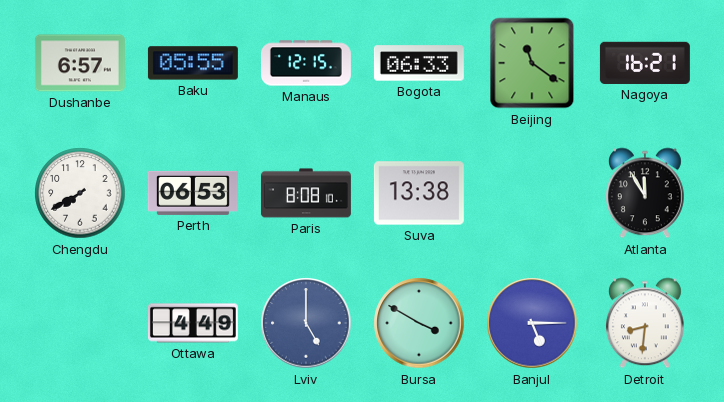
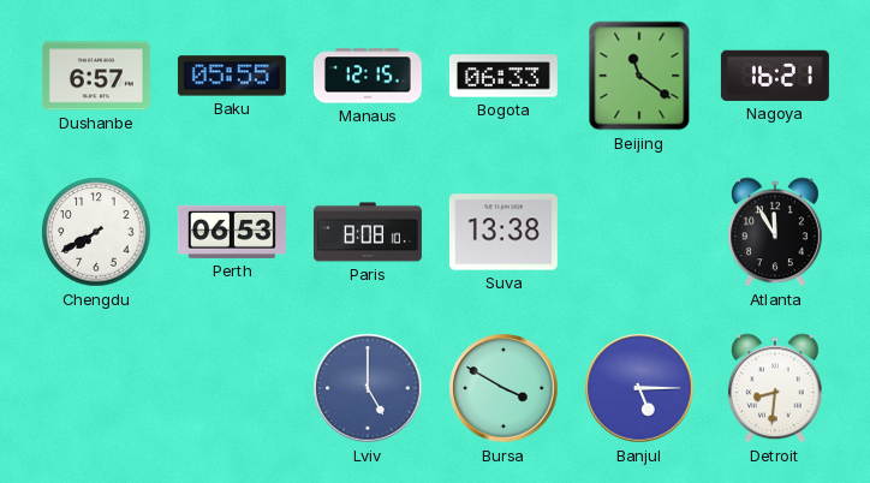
Ottawa: 4:49 -> none (193, 323)
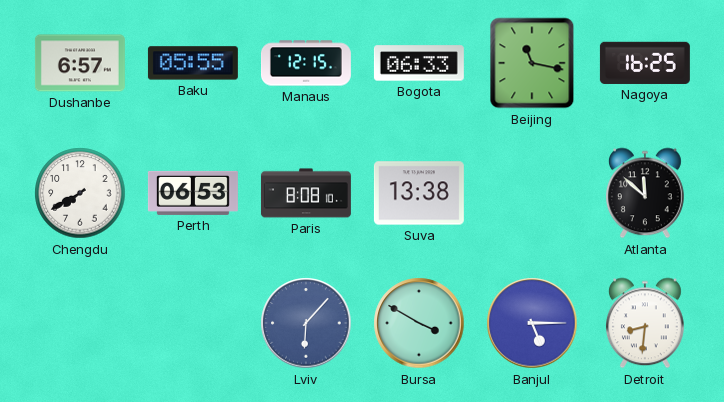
Beijing: 11:21 -> 11:17 (532, 63)
Nagoya: 16:21 -> 16:25 (645, 63)
Atlanta: 11:55 -> 11:52 (645, 193)
Lviv: 5:00 -> 6:07 (306, 323)
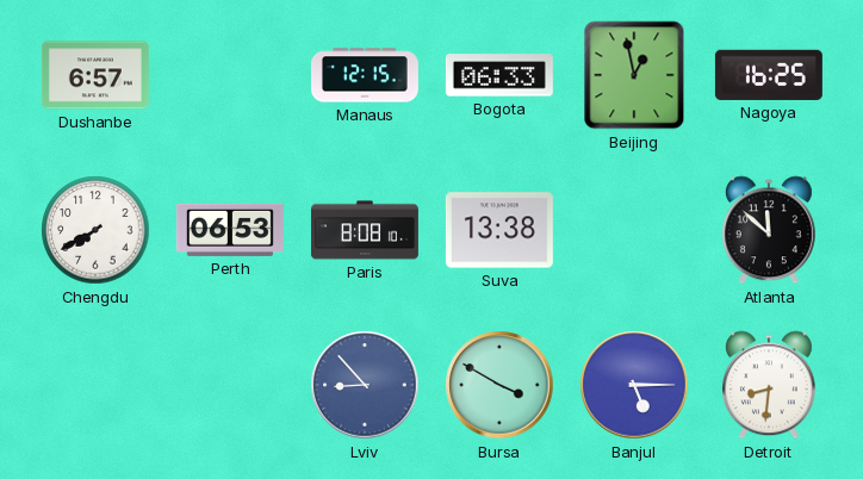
Baku: 05:55 -> none (193, 63)
Beijing: 11:17 -> 12:58 (634, 75)
Lviv: 6:07 -> 8:53 (365, 385)
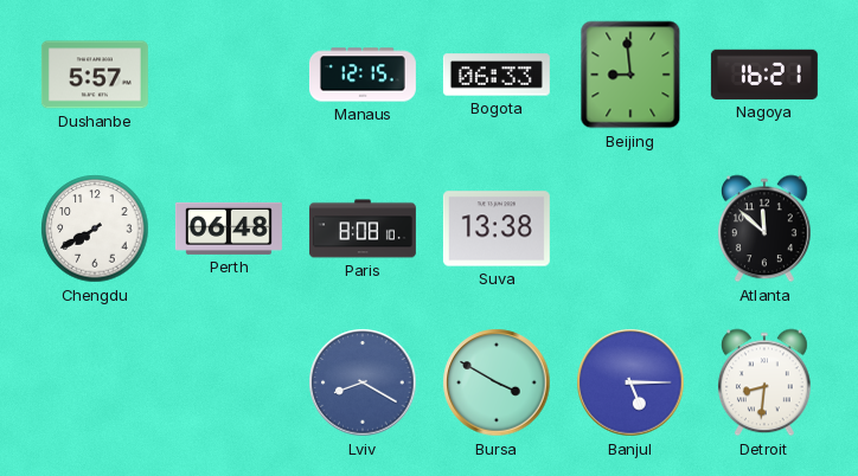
Dushanbe: 6:57 -> 5:57 (95, 75)
Beijing: 12:58 -> 8:59 (630, 75)
Nagoya: 16:25 -> 16:21 (764, 75)
Perth: 06:53 -> 06:48 (229, 229)
Lviv: 8:53 -> 8:20 (363, 382)
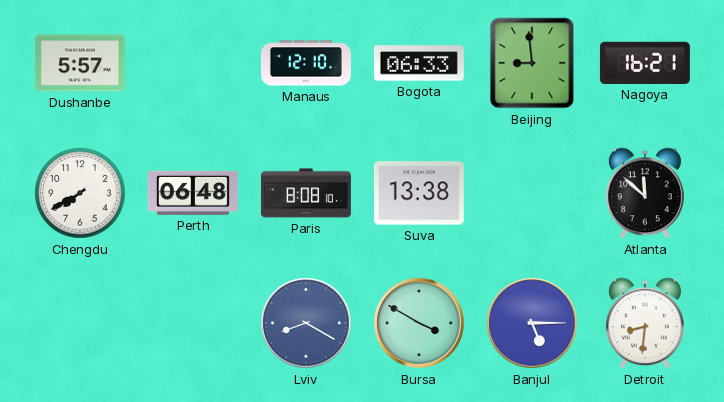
Manaus: 12:15 -> 12:10 (306, 63)
